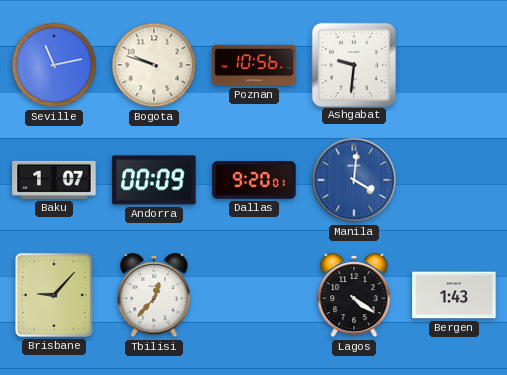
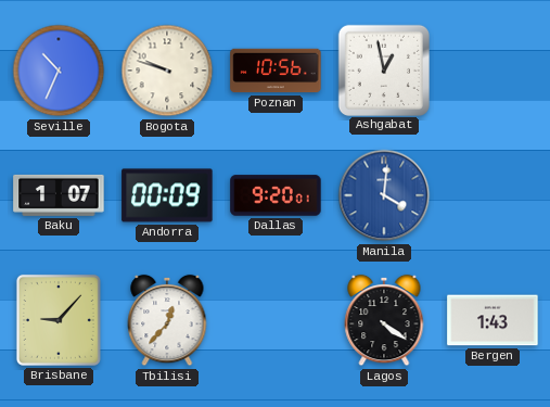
Seville: 11:13 -> 10:34 (59, 71)
Ashgabat: 9:31 -> 12:58 (383, 69)
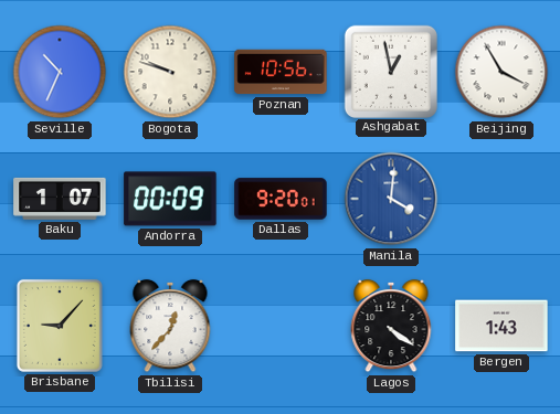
Beijing: none -> 3:55 (501, 72)
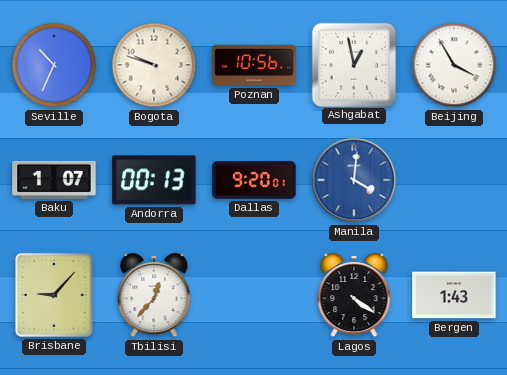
Andorra: 00:09 -> 00:13 (154, 180)
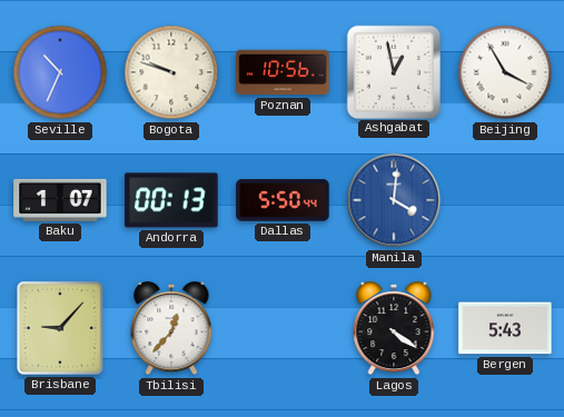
Dallas: 9:20 -> 5:50 (283, 200)
Bergen: 1:43 -> 5:43 (505, 328)
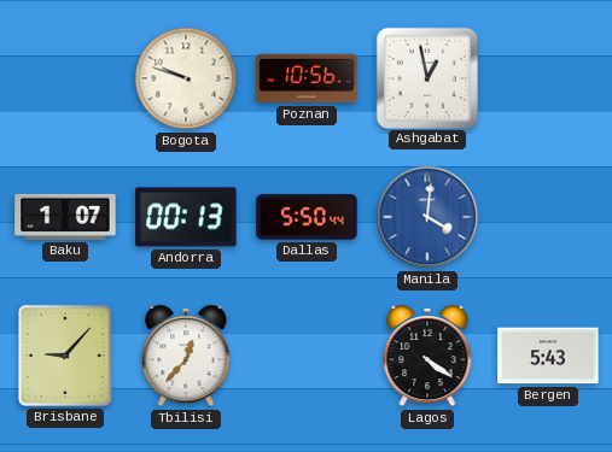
Seville: 10:34 -> none (60, 72)
Beijing: 3:55 -> none (505, 72)
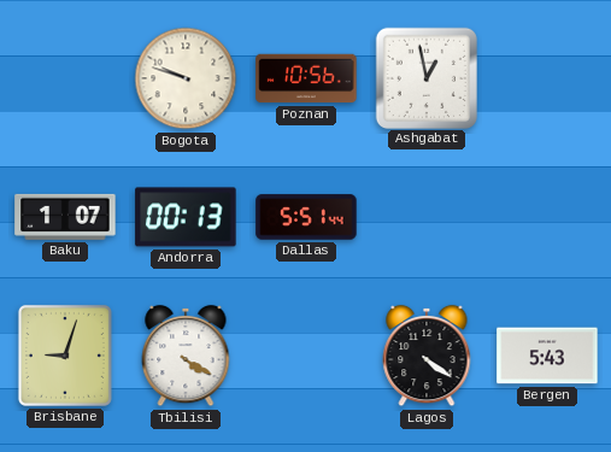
Dallas: 5:50 -> 5:51 (306, 217)
Manila: 4:01 -> none (427, 217)
Brisbane: 9:07 -> 9:03 (65, 356)
Tbilisi: 12:37 -> 4:20 (186, 356)
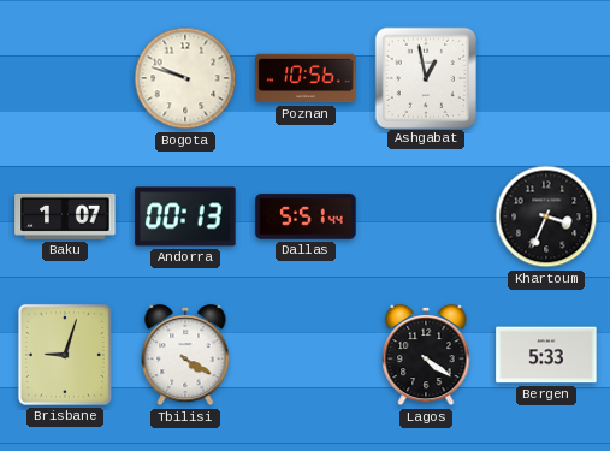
Khartoum: none -> 3:34 (546, 216)
Bergen: 5:43 -> 5:33 (546, 355)
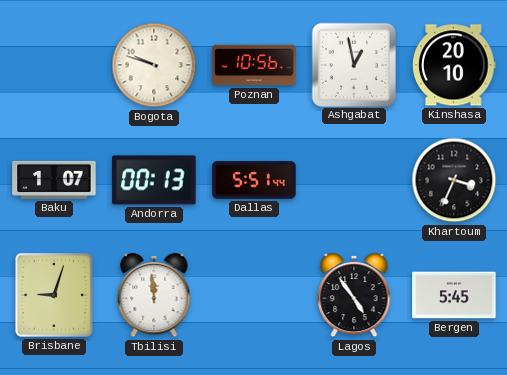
Kinshasa: none -> 20:10 (454, 65)
Tbilisi: 4:20 -> 11:59 (154, 295)
Lagos: 4:21 -> 4:54 (354, 295)
Bergen: 5:33 -> 5:45 (454, 295)
